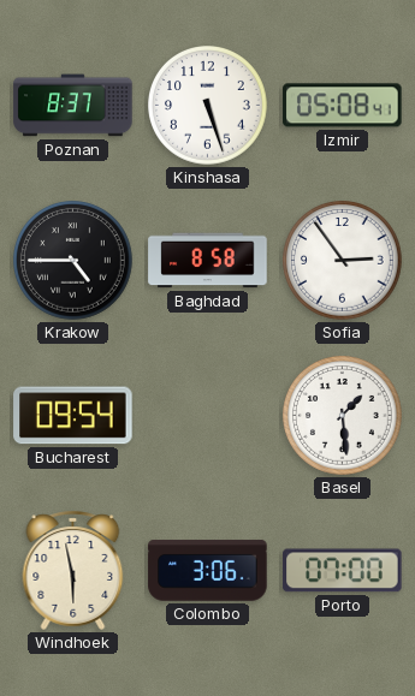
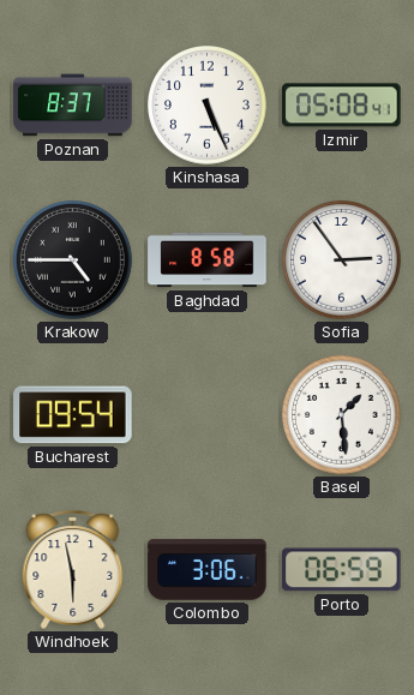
Kinshasa: 5:27 -> 5:26 (208, 106)
Porto: 07:00 -> 06:59 (342, 570)
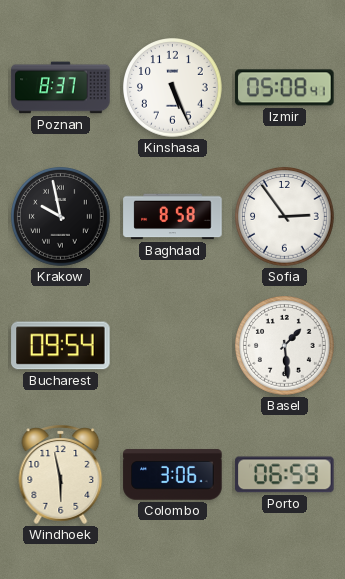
Krakow: 4:45 -> 9:58 (61, 217)
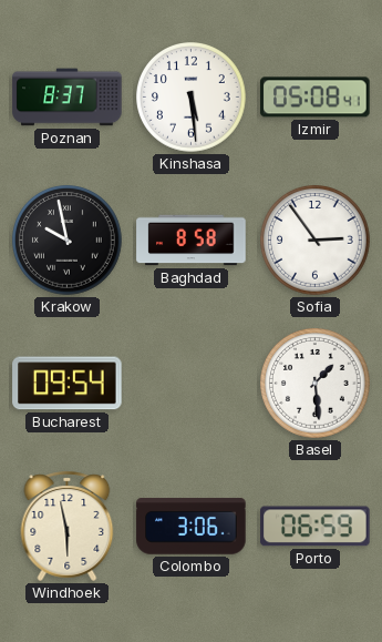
Kinshasa: 5:26 -> 5:29 (192, 98)
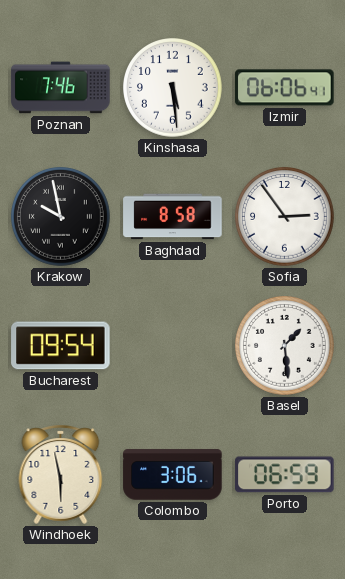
Poznan: 8:37 -> 7:46 (61, 88)
Izmir: 05:08 -> 06:06 (285, 88)
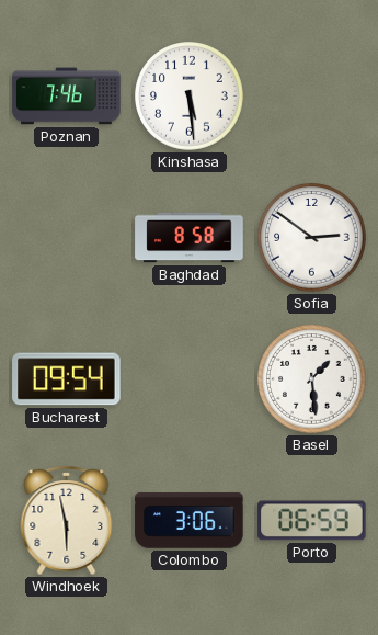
Izmir: 06:06 -> none (285, 88)
Krakow: 9:58 -> none (61, 217)
Sofia: 2:54 -> 2:51 (312, 238)
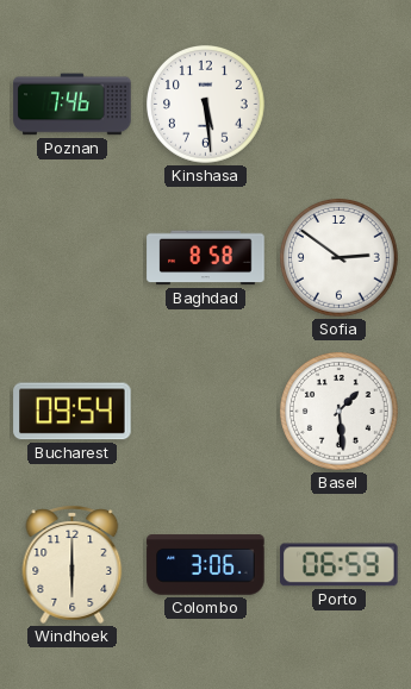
Windhoek: 5:58 -> 6:00 (73, 564)
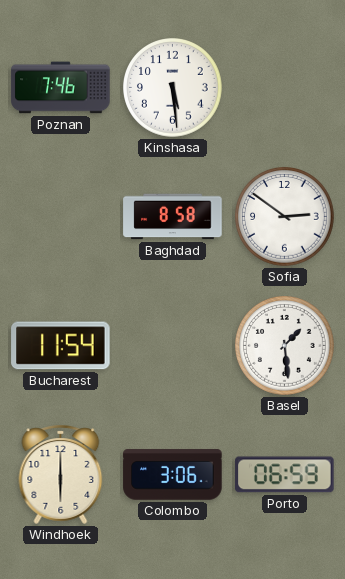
Bucharest: 09:54 -> 11:54 (61, 346)
